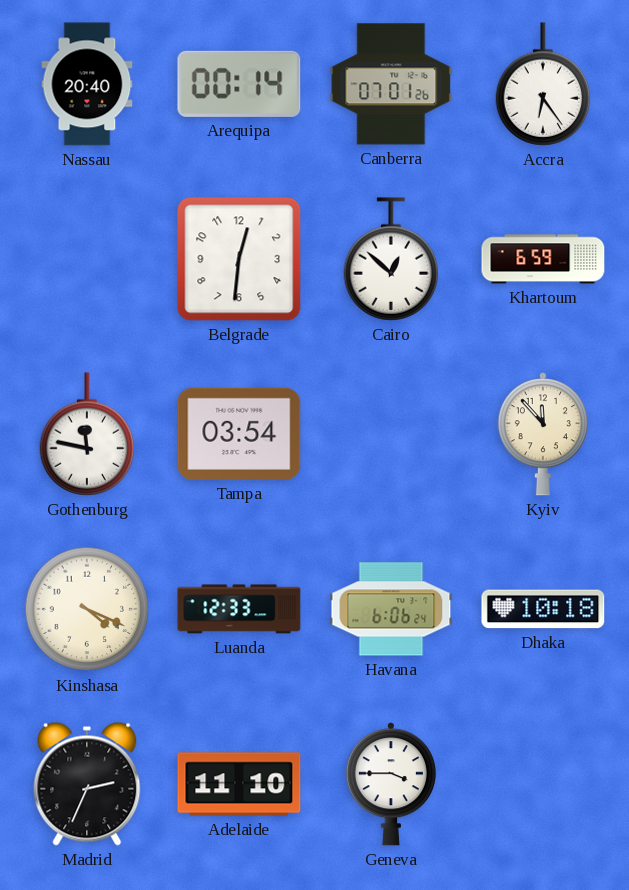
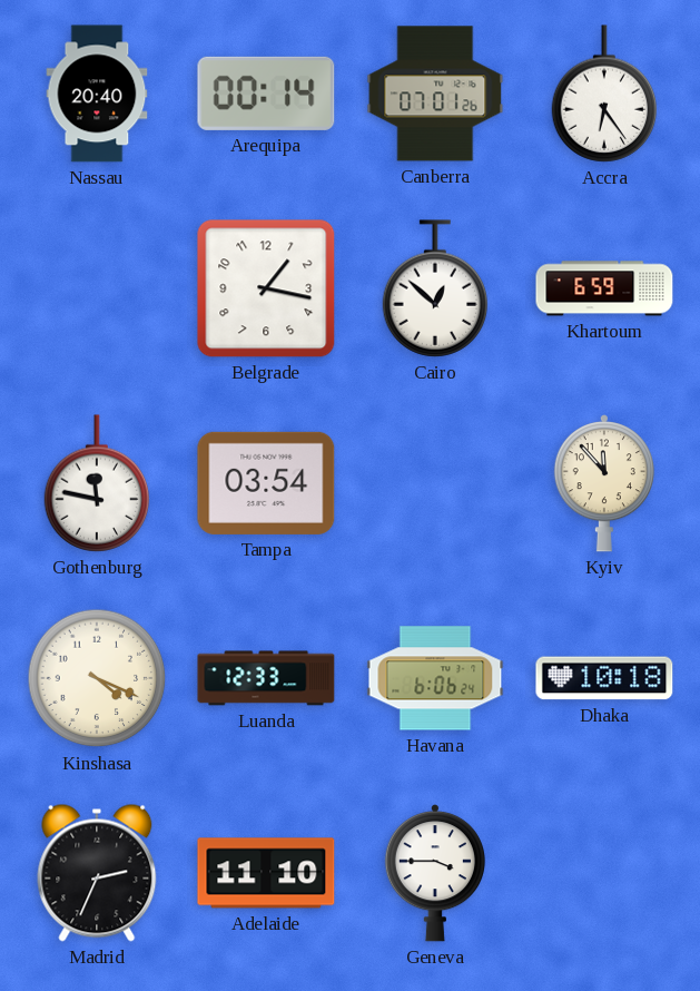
Belgrade: 12:31 -> 1:17 (266, 288)
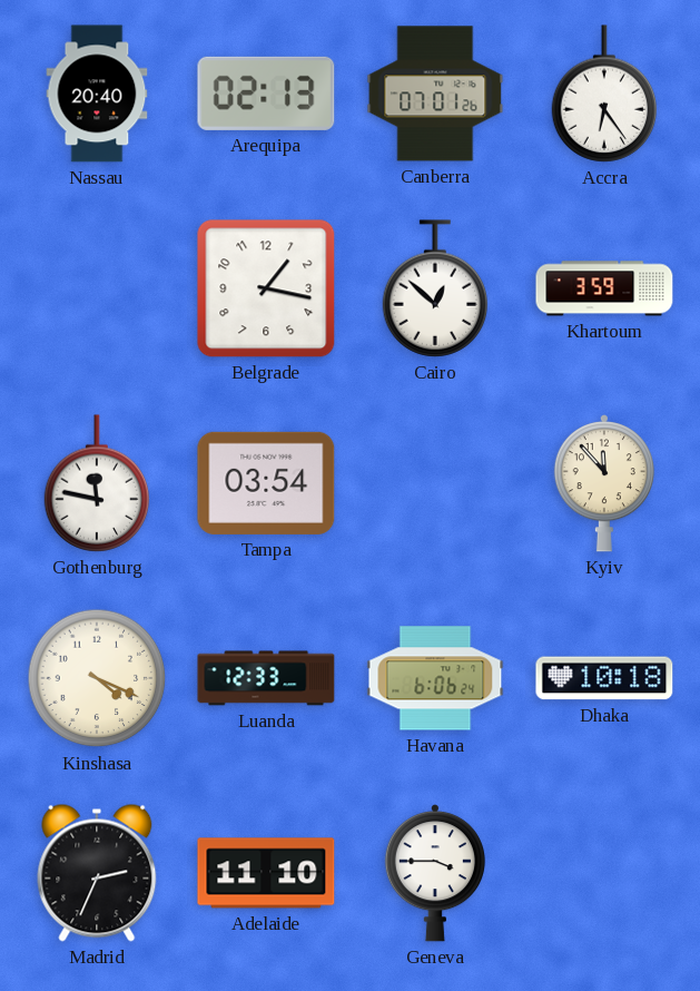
Arequipa: 00:14 -> 02:13 (266, 94)
Khartoum: 6:59 -> 3:59 (604, 288)
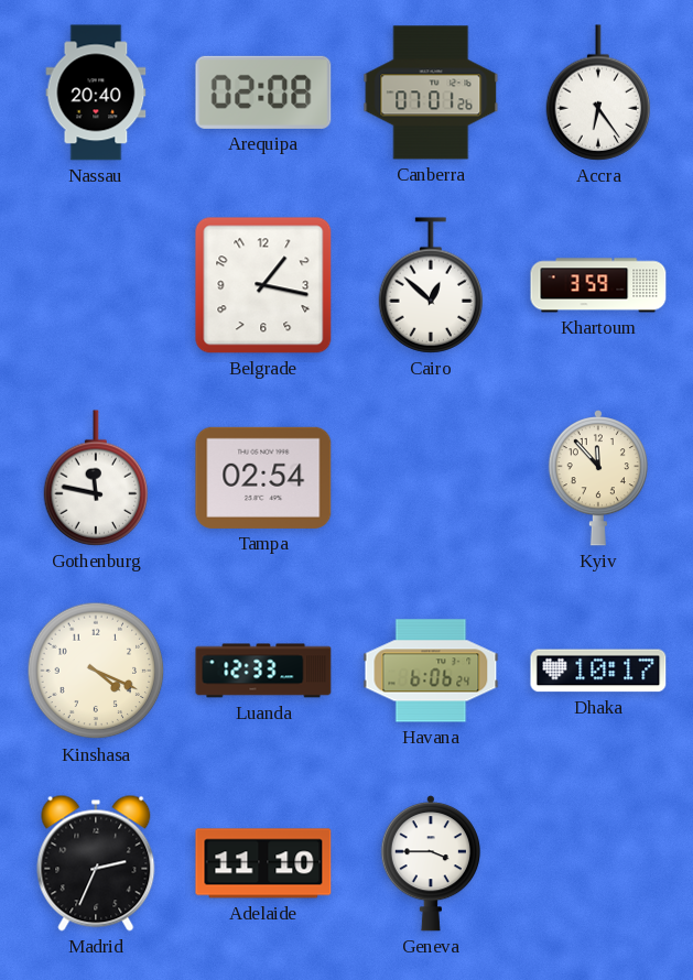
Arequipa: 02:13 -> 02:08 (263, 92)
Tampa: 03:54 -> 02:54 (263, 478)
Dhaka: 10:18 -> 10:17 (598, 671)
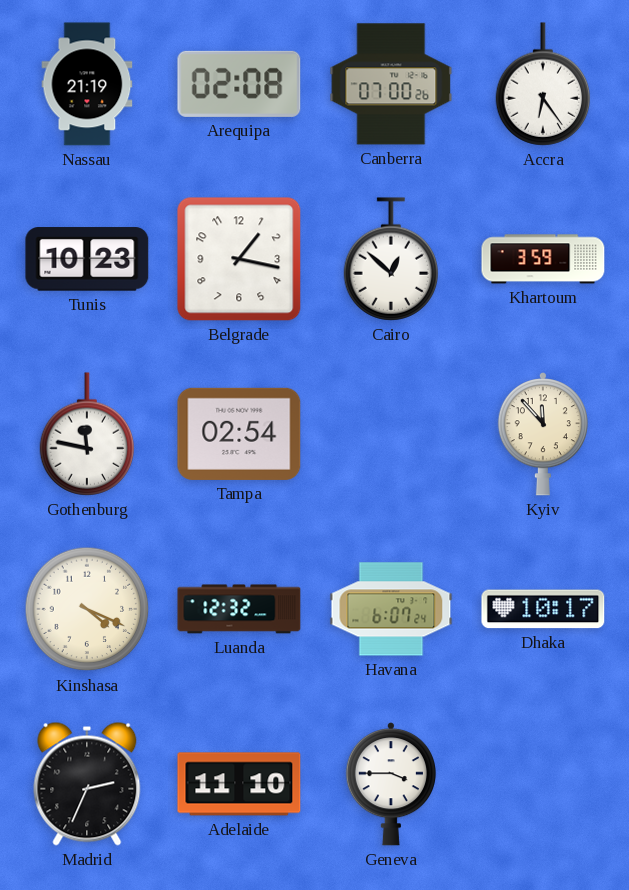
Nassau: 20:40 -> 21:19 (87, 84)
Canberra: 07:01 -> 07:00 (391, 84)
Tunis: none -> 10:23 (87, 259)
Luanda: 12:33 -> 12:32 (239, 609)
Havana: 6:06 -> 6:07 (391, 609)
